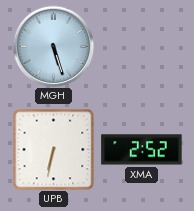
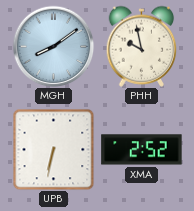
MGH: 5:27 -> 8:09 (53, 46)
PHH: none -> 9:58 (142, 46)
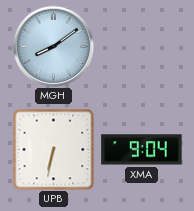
PHH: 9:58 -> none (142, 46)
XMA: 2:52 -> 9:04 (142, 150)
